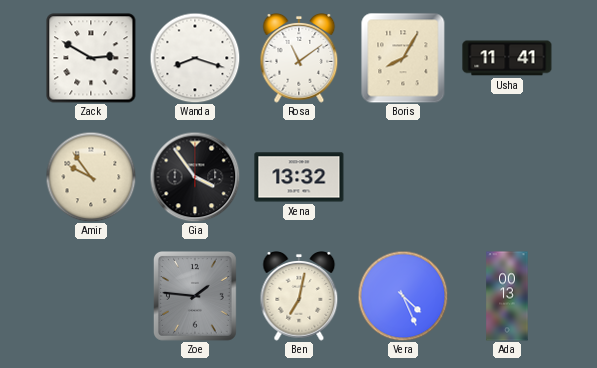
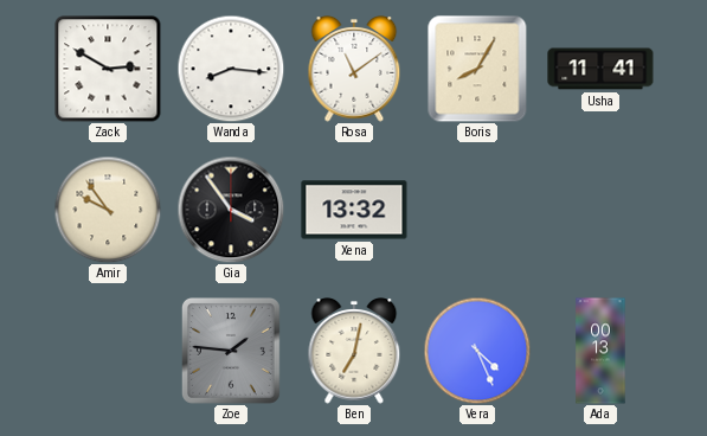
Wanda: 8:18 -> 8:16 (231, 69)
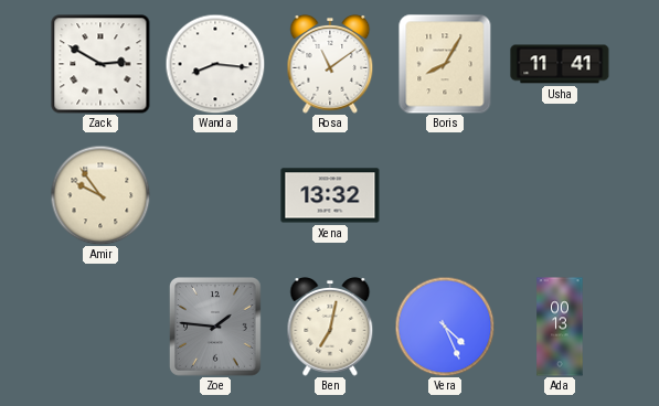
Gia: 3:54 -> none (231, 210)
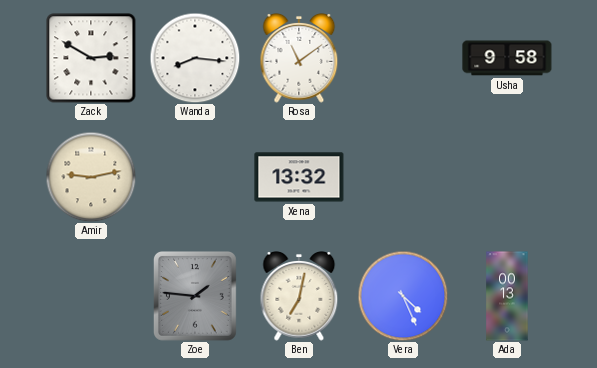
Boris: 8:05 -> none (445, 64)
Usha: 11:41 -> 9:58 (507, 58)
Amir: 9:54 -> 9:13 (91, 177)
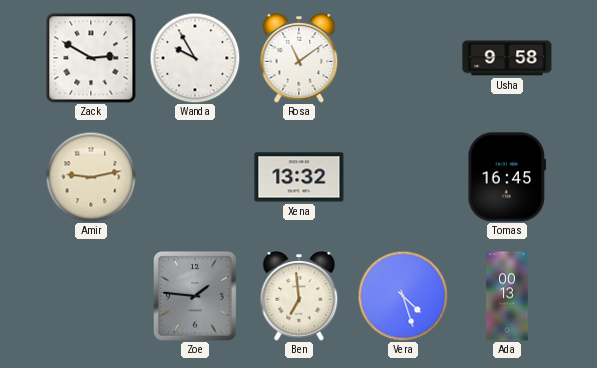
Wanda: 8:16 -> 9:55 (195, 58)
Tomas: none -> 16:45 (507, 177)
Ben: 7:02 -> 6:59 (299, 297)
Vera: 4:26 -> 4:27 (403, 296)
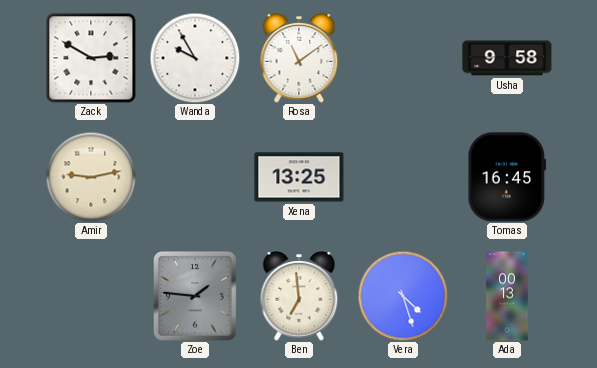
Xena: 13:32 -> 13:25 (299, 177)
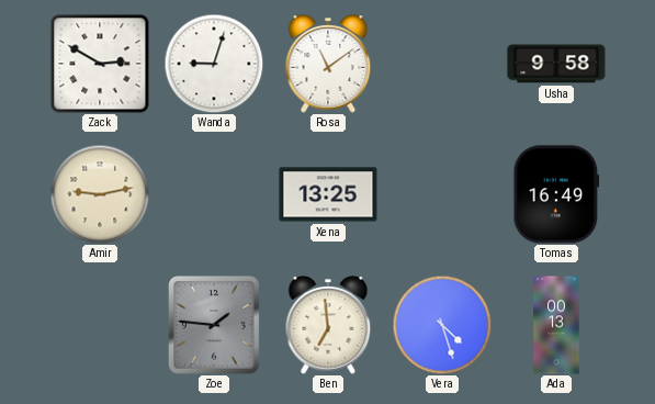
Wanda: 9:55 -> 9:03 (214, 64)
Tomas: 16:45 -> 16:49 (556, 194)
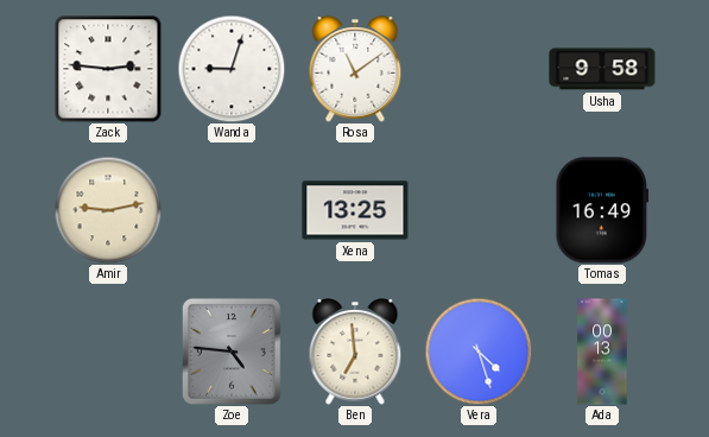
Zack: 2:50 -> 2:46 (108, 69)
Zoe: 1:46 -> 4:46 (232, 353)
